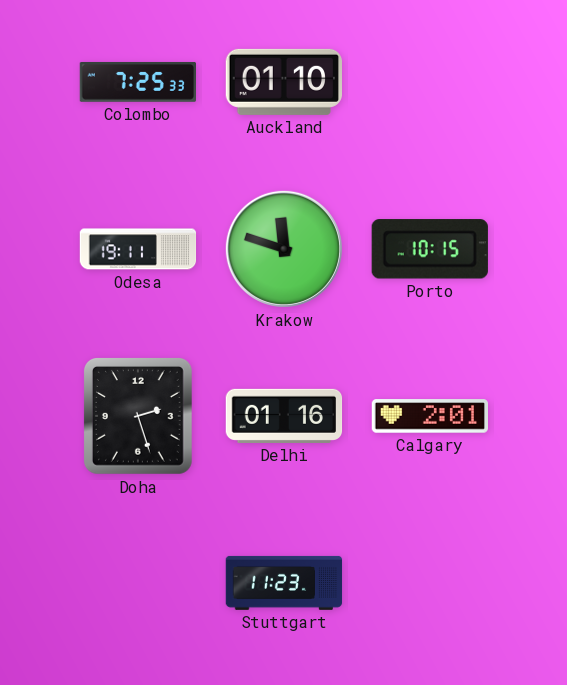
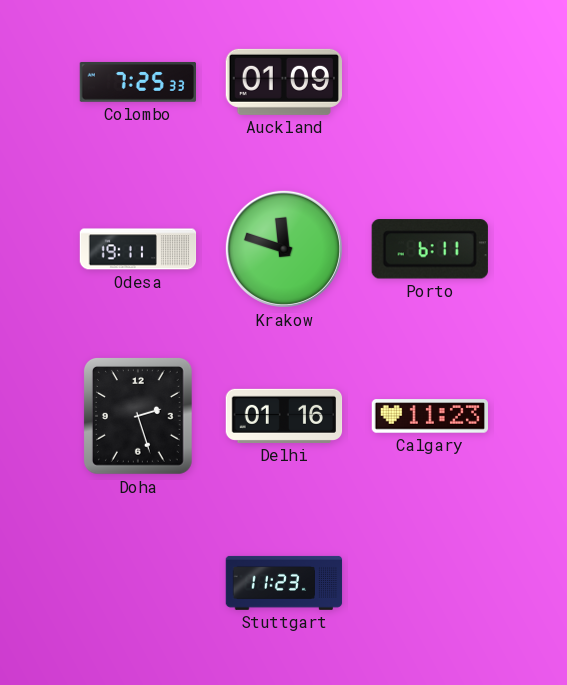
Auckland: 01:10 -> 01:09 (283, 82)
Porto: 10:15 -> 6:11 (430, 249)
Calgary: 2:01 -> 11:23 (430, 416)
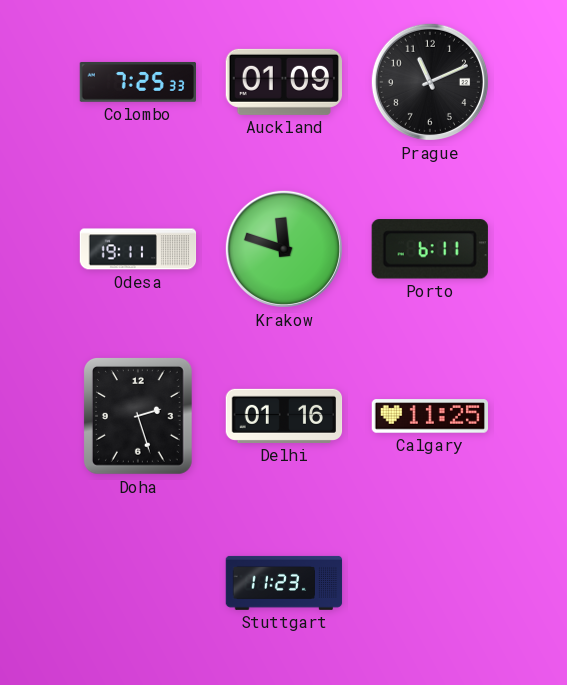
Prague: none -> 11:11 (430, 82)
Calgary: 11:23 -> 11:25 (430, 416)
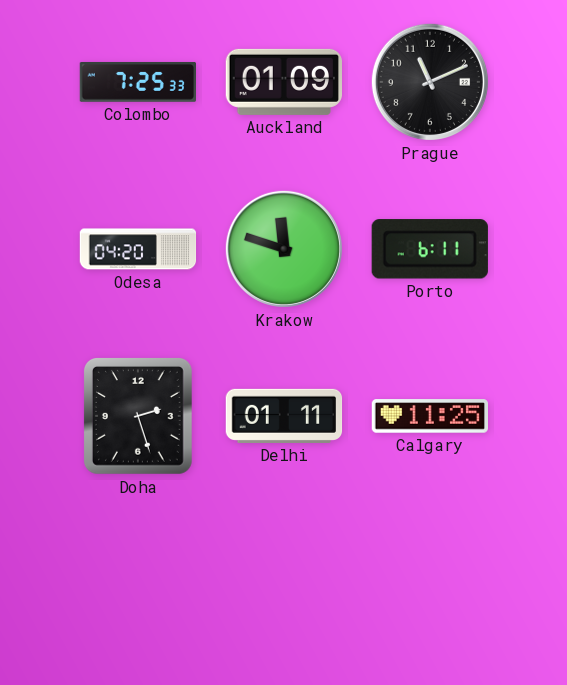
Odesa: 19:11 -> 04:20 (138, 249)
Delhi: 01:16 -> 01:11 (284, 416)
Stuttgart: 11:23 -> none (284, 583)
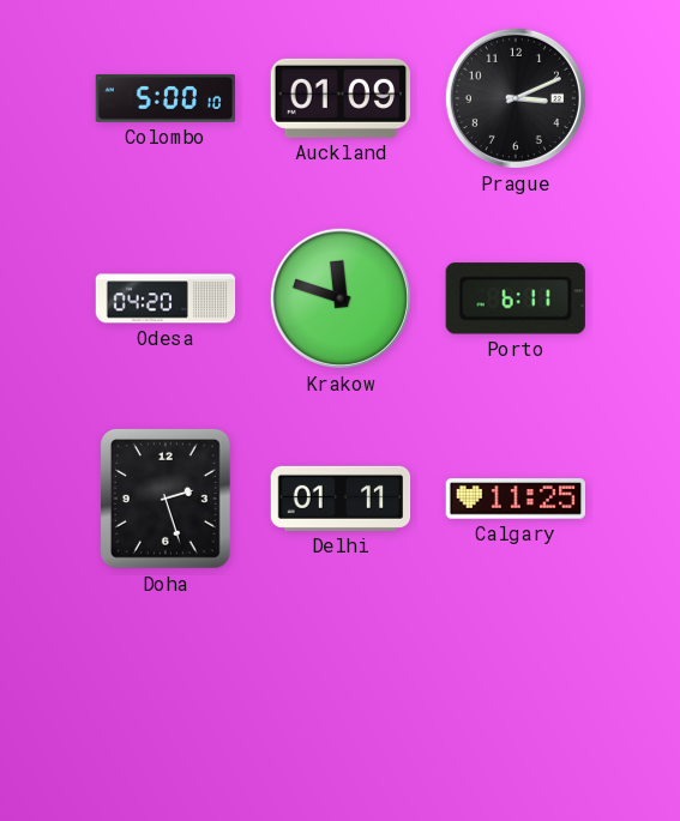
Colombo: 7:25 -> 5:00 (164, 98)
Prague: 11:11 -> 3:11 (516, 98)
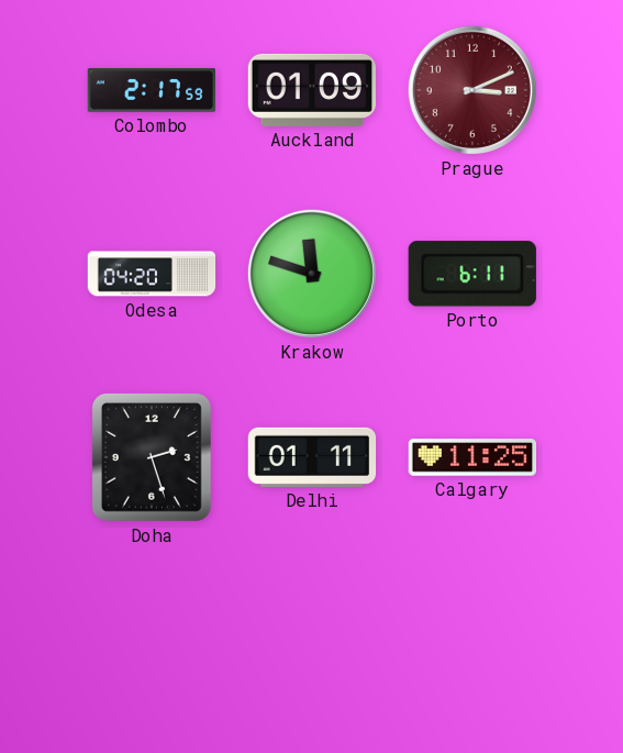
Colombo: 5:00 -> 2:17 (151, 90)
Prague dial: black -> burgundy (472, 90)
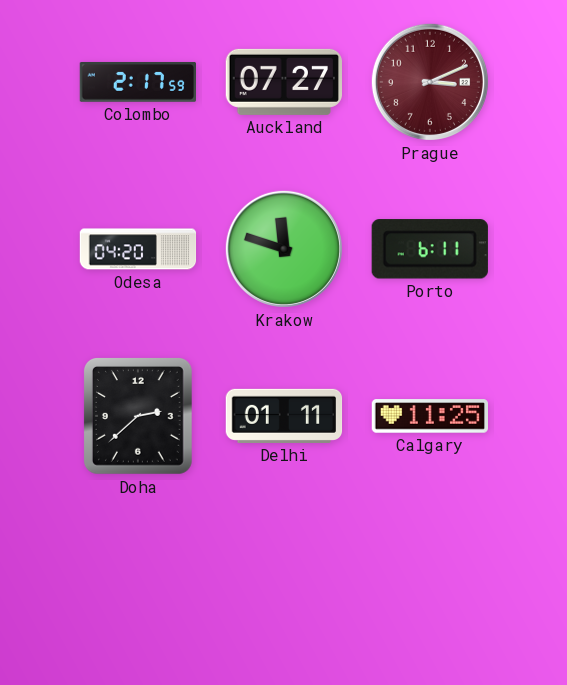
Auckland: 01:09 -> 07:27 (283, 82)
Doha: 2:27 -> 2:38 (138, 416)
